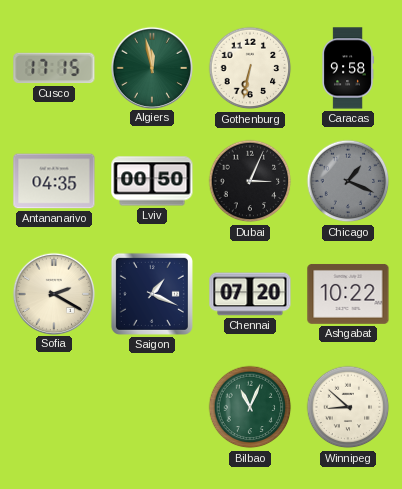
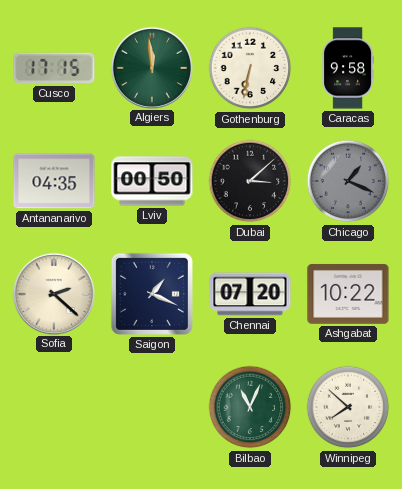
Algiers: 11:58 -> 11:59 (151, 67)
Dubai: 3:04 -> 3:08 (250, 181)
Sofia: 2:20 -> 2:22 (53, 293)
Winnipeg: 8:52 -> 7:52 (348, 407)
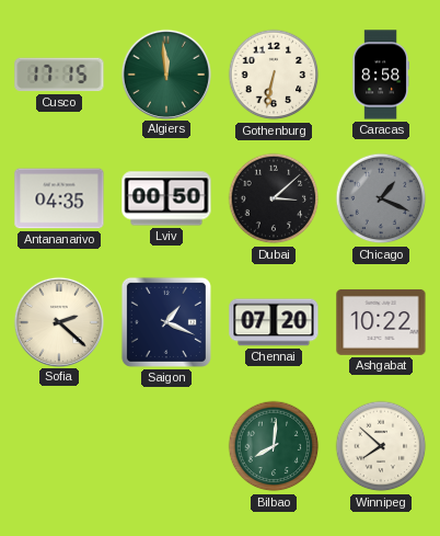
Caracas: 9:58 -> 8:58 (381, 75)
Bilbao: 11:04 -> 8:01 (274, 446)
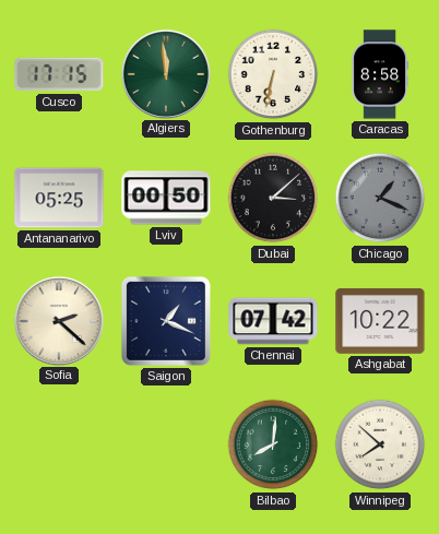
Antananarivo: 04:35 -> 05:25 (59, 198)
Chennai: 07:20 -> 07:42 (273, 321)
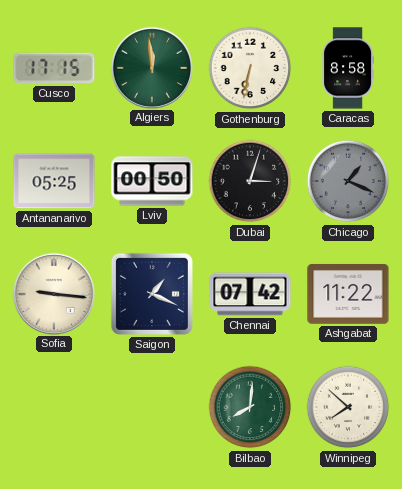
Dubai: 3:08 -> 3:03 (250, 181)
Sofia: 2:22 -> 9:16 (53, 293)
Ashgabat: 10:22 -> 11:22 (348, 294)
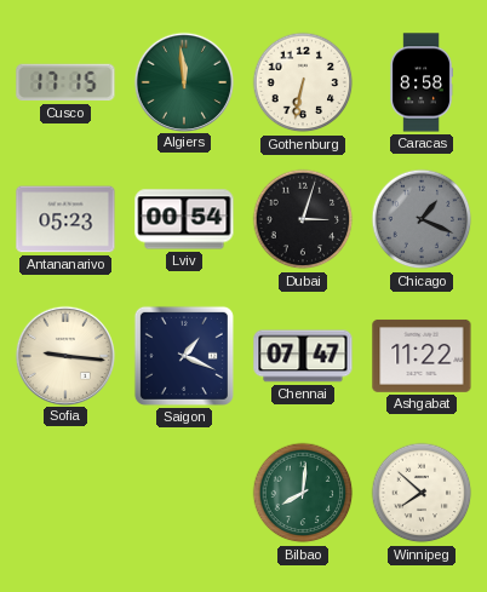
Antananarivo: 05:25 -> 05:23 (65, 219)
Lviv: 00:50 -> 00:54 (184, 219)
Chennai: 07:42 -> 07:47 (303, 356)
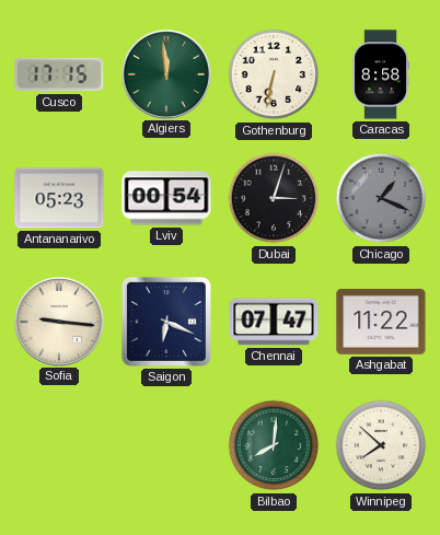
Saigon: 1:19 -> 6:19 (166, 322)
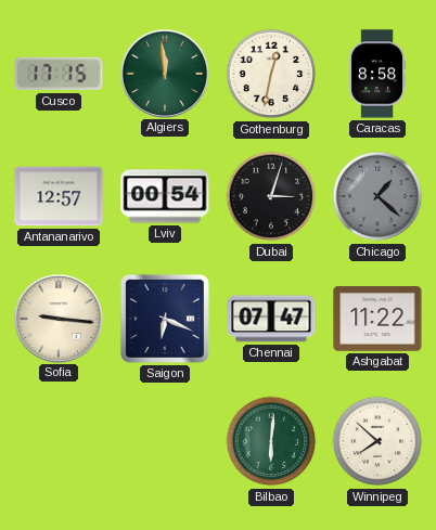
Gothenburg: 6:32 -> 12:32 (271, 74)
Antananarivo: 05:23 -> 12:57 (59, 196)
Chicago: 1:19 -> 1:22 (377, 196)
Bilbao: 8:01 -> 6:01 (271, 441)
